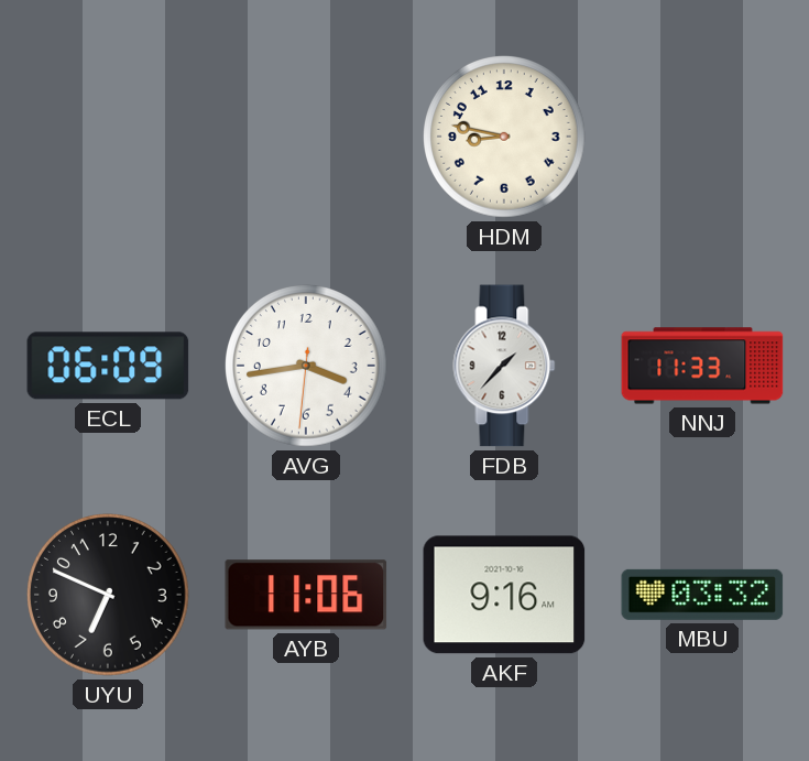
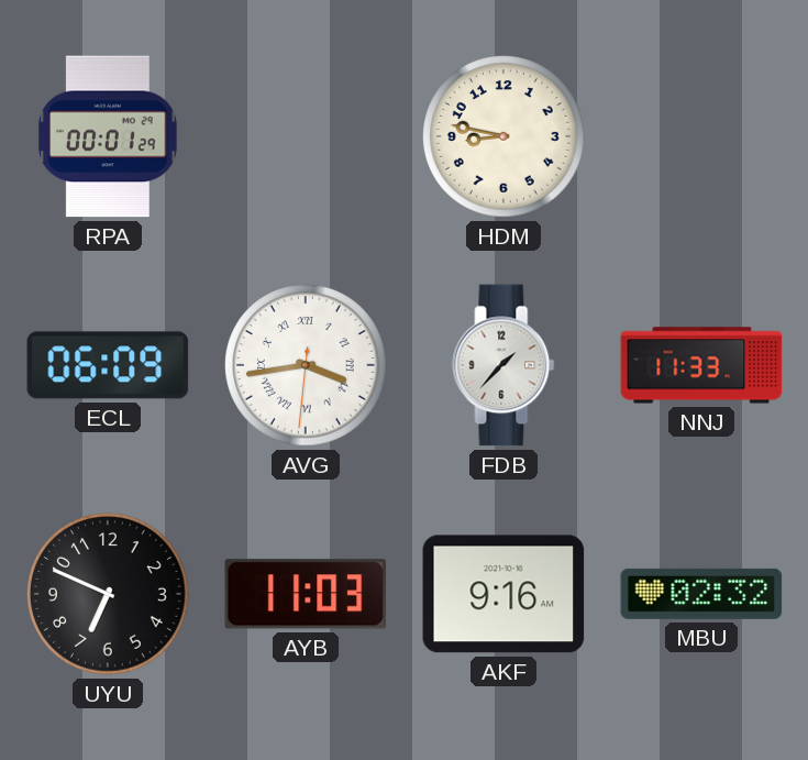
RPA: none -> 00:01 (108, 136)
AVG numerals: Arabic -> Roman (307, 366)
AYB: 11:06 -> 11:03 (306, 594)
MBU: 03:32 -> 02:32 (701, 594)
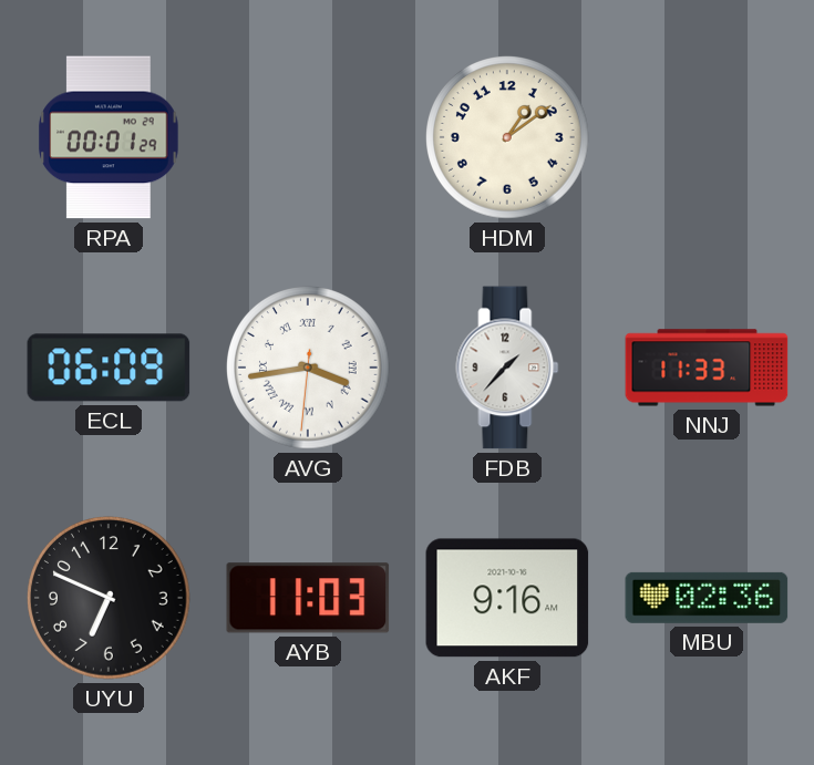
HDM: 8:47 -> 1:09 (508, 138)
MBU: 02:32 -> 02:36 (707, 598)
